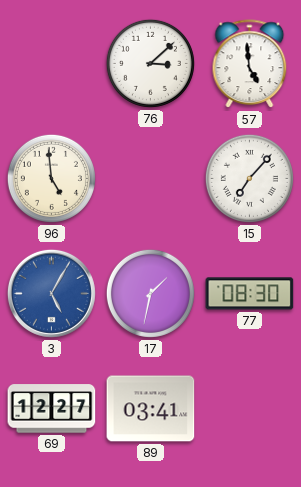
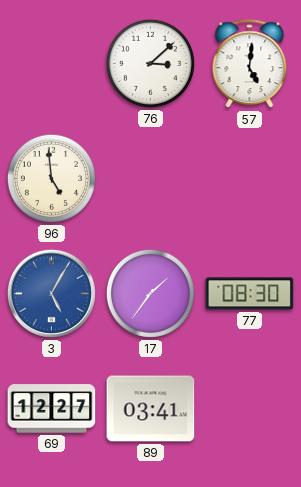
57: 4:59 -> 5:01 (250, 64)
15: 7:07 -> none (249, 178)
17: 1:32 -> 1:36 (150, 293)
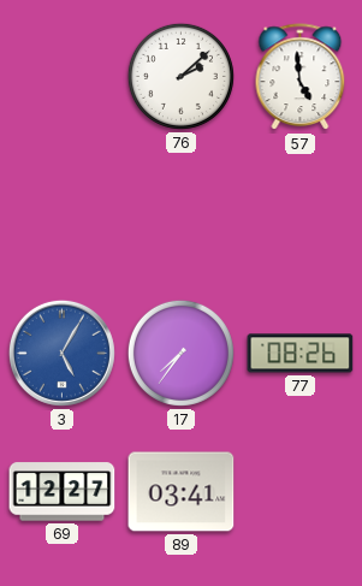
76: 3:08 -> 2:08 (180, 76)
57: 5:01 -> 4:59 (301, 77)
96: 4:59 -> none (51, 178)
17: 1:36 -> 7:36 (180, 353)
77: 08:30 -> 08:26 (301, 354)
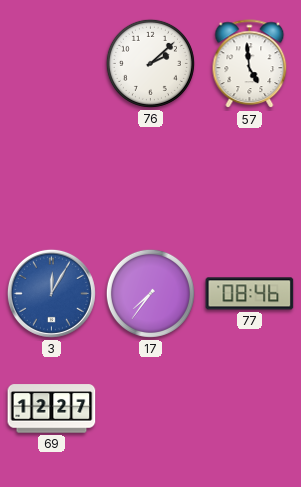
3: 5:05 -> 12:05 (51, 293)
77: 08:26 -> 08:46 (250, 294)
89: 03:41 -> none (182, 492)
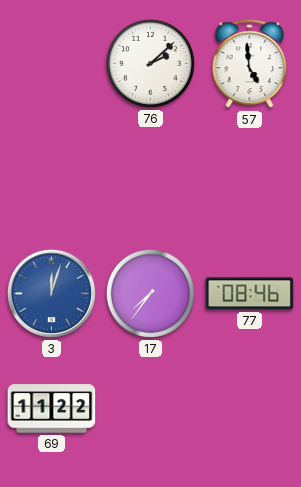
3: 12:05 -> 12:03 (51, 293)
69: 12:27 -> 11:22 (52, 409)
